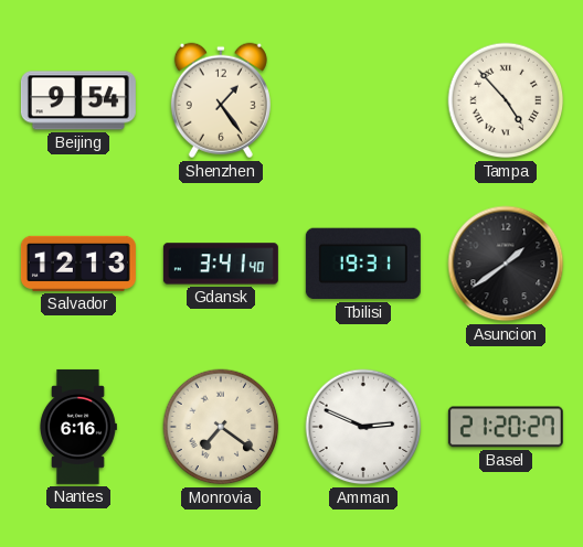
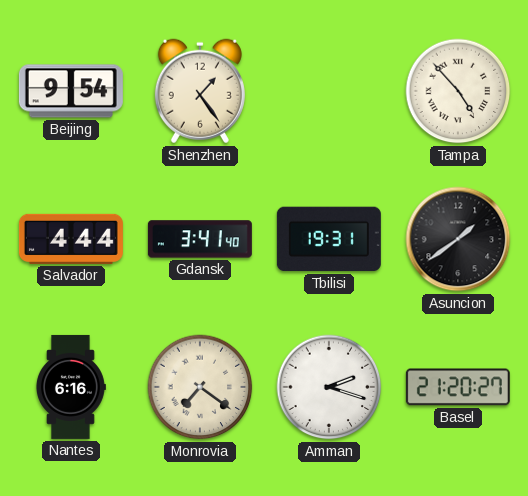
Salvador: 12:13 -> 4:44 (71, 239)
Amman: 2:49 -> 2:18 (329, 387)
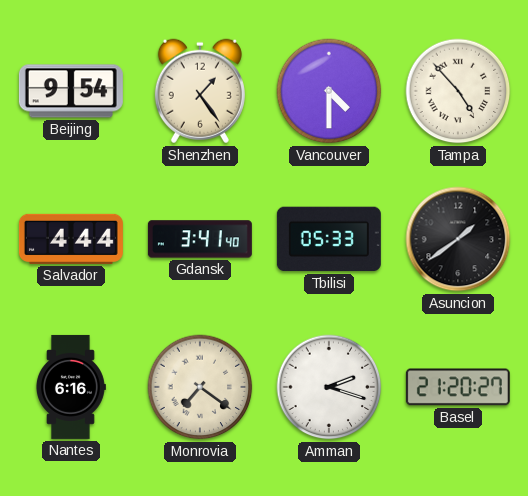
Vancouver: none -> 4:30 (329, 91)
Tbilisi: 19:31 -> 05:33 (329, 239)
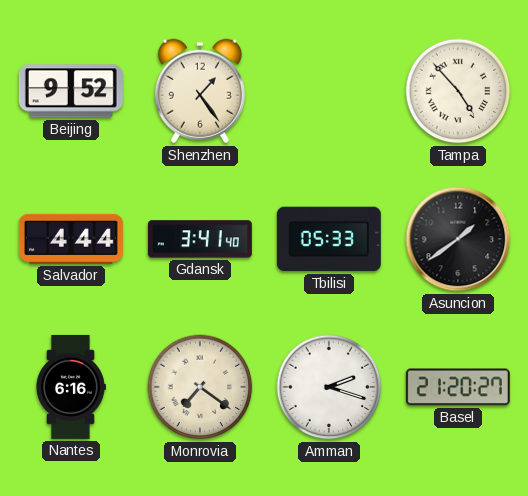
Beijing: 9:54 -> 9:52 (71, 91)
Vancouver: 4:30 -> none (329, 91)
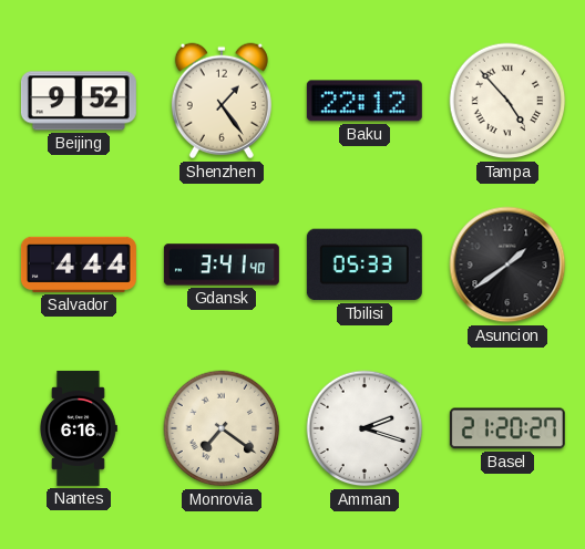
Baku: none -> 22:12 (365, 101)
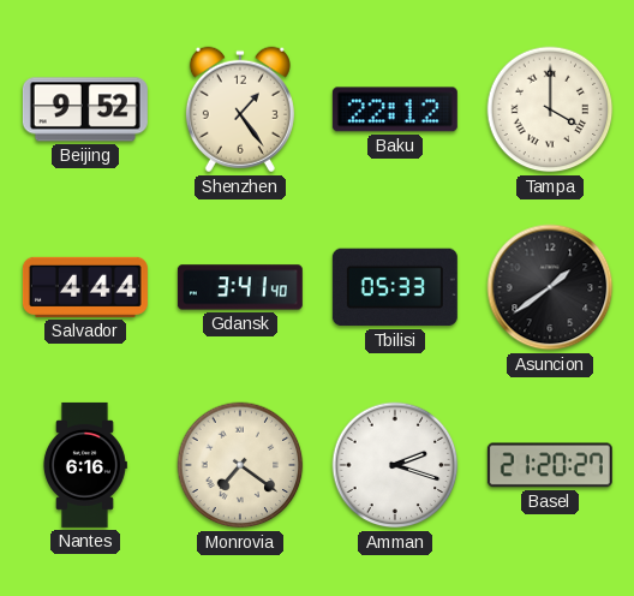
Tampa: 4:53 -> 4:00 (550, 109)
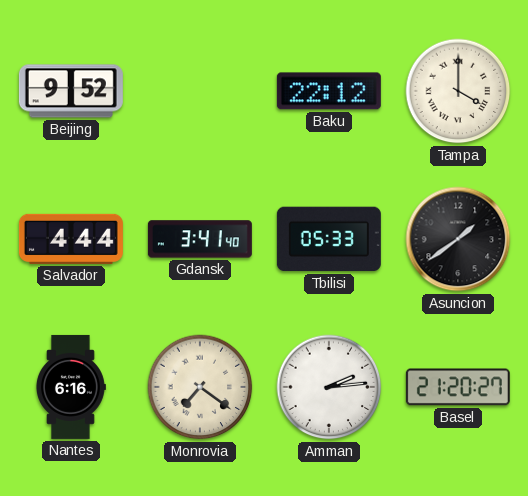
Shenzhen: 1:24 -> none (240, 109)
Amman: 2:18 -> 2:14 (329, 387)
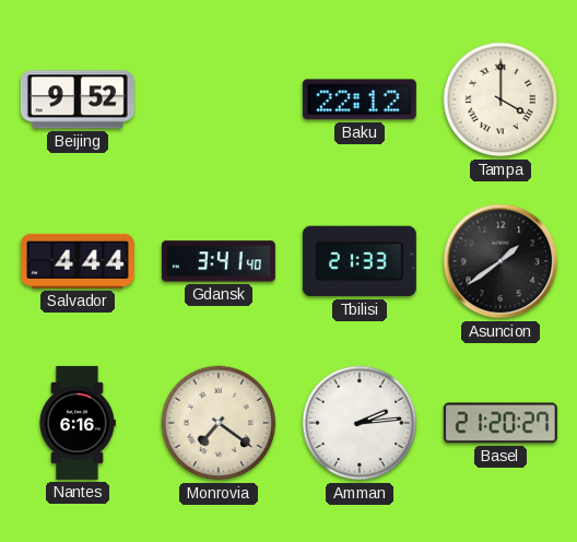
Tbilisi: 05:33 -> 21:33 (360, 261)
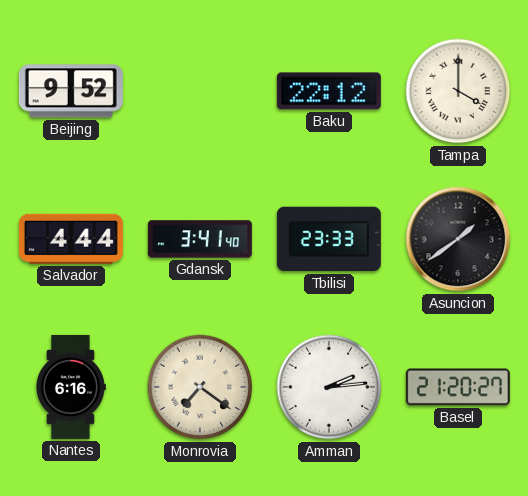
Tbilisi: 21:33 -> 23:33 (329, 239)
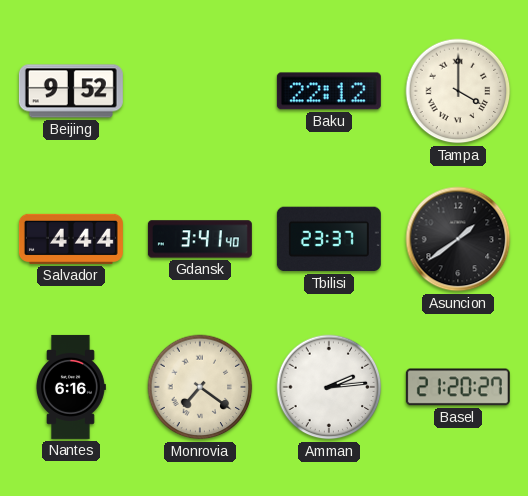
Tbilisi: 23:33 -> 23:37 (329, 239)
